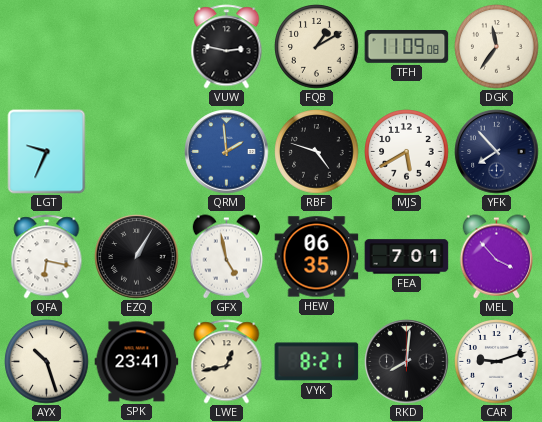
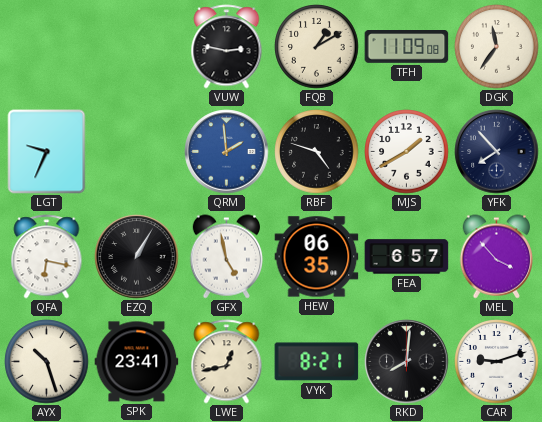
MJS: 5:40 -> 1:40 (407, 152)
FEA: 7:01 -> 6:57 (407, 257)
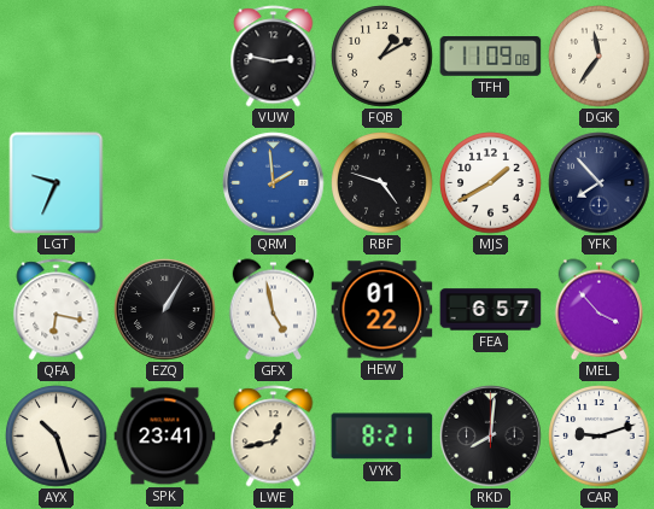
HEW: 06:35 -> 01:22 (383, 310)
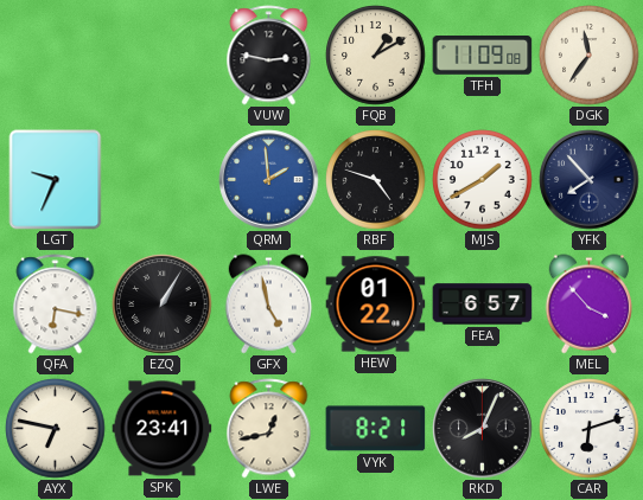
AYX: 10:27 -> 6:47 (56, 429)
RKD: 8:01 -> 8:04 (483, 429)
CAR: 9:12 -> 6:12 (590, 429)
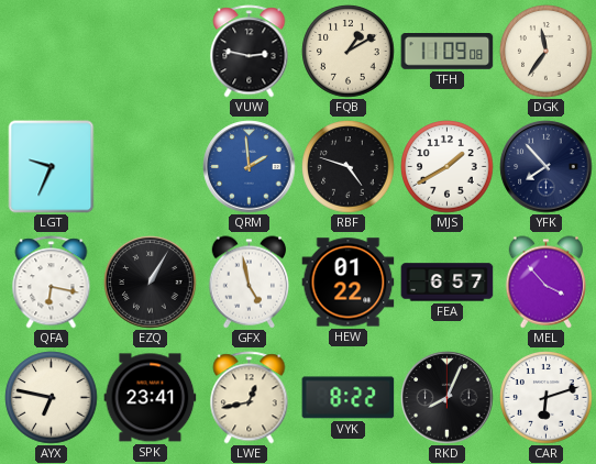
VYK: 8:21 -> 8:22 (349, 398)
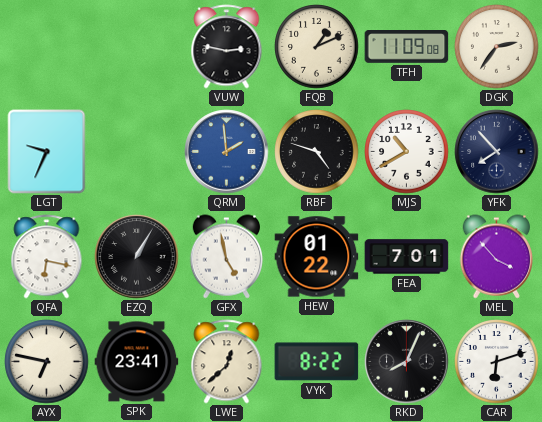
FQB: 1:10 -> 1:11 (317, 47)
DGK: 11:36 -> 2:36 (497, 47)
MJS: 1:40 -> 10:40 (407, 152)
FEA: 6:57 -> 7:01 (407, 257)
LWE: 12:43 -> 12:38 (227, 362)
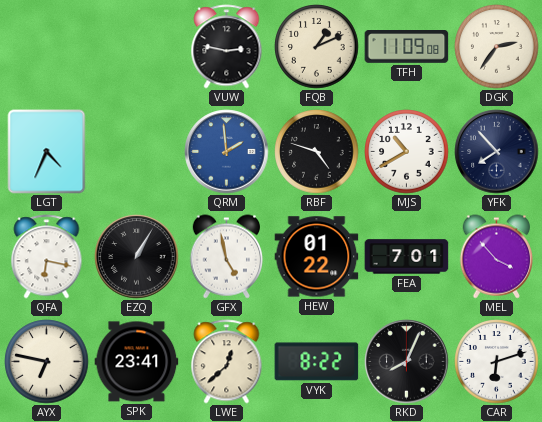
LGT: 9:34 -> 4:34 (47, 152)
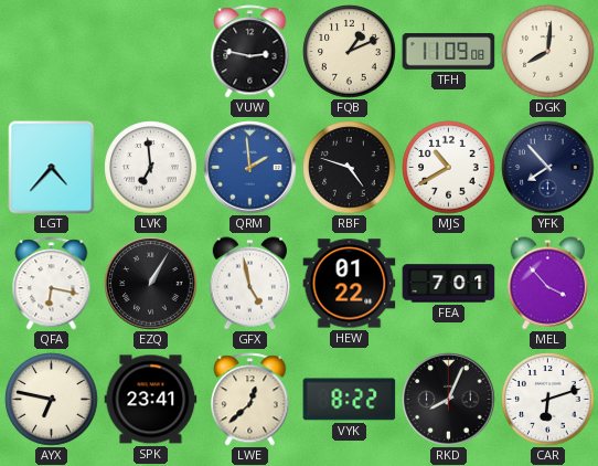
DGK: 2:36 -> 8:01 (548, 52)
LGT: 4:34 -> 4:37 (52, 168)
LVK: none -> 6:59 (151, 168)
